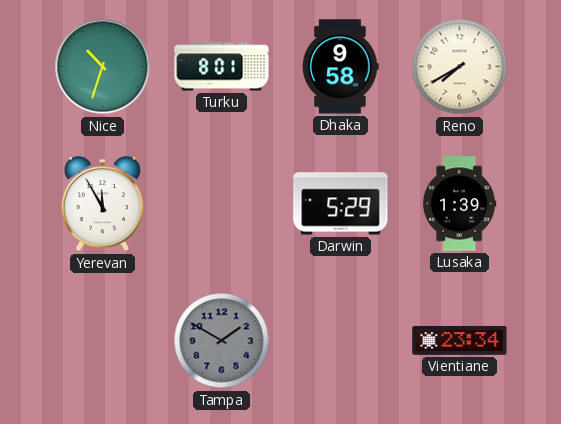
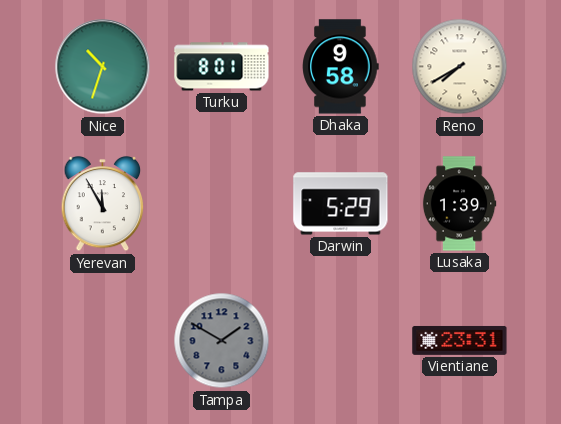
Vientiane: 23:34 -> 23:31 (460, 340)
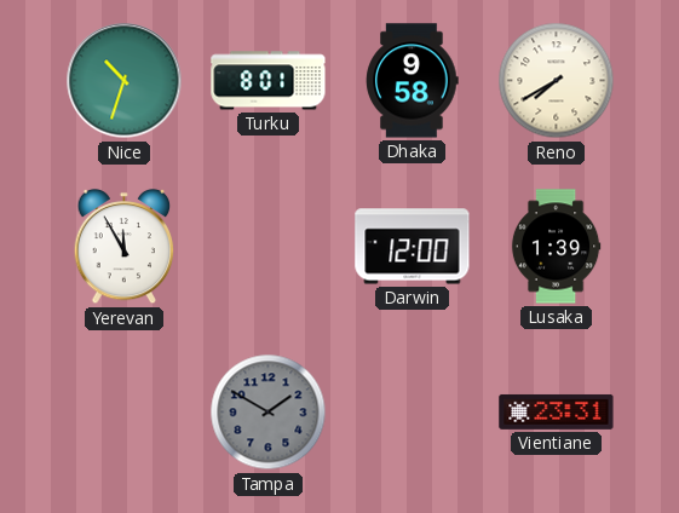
Darwin: 5:29 -> 12:00 (413, 247)
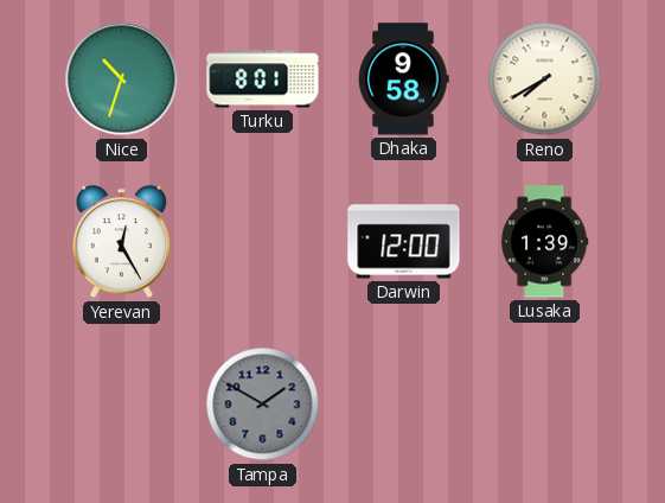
Yerevan: 11:55 -> 12:25 (122, 242)
Vientiane: 23:31 -> none (557, 411)
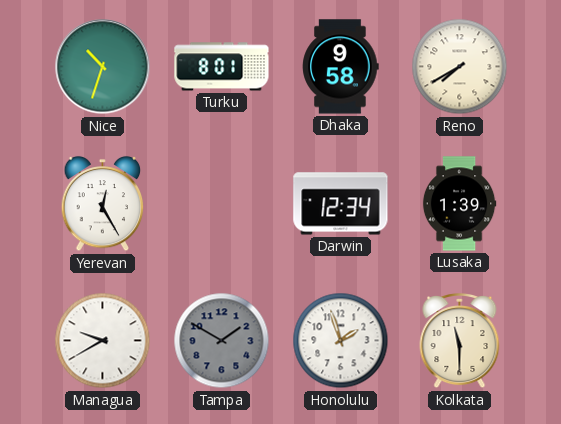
Darwin: 12:00 -> 12:34 (341, 204)
Managua: none -> 9:40 (103, 341)
Honolulu: none -> 1:57 (341, 341)
Kolkata: none -> 11:30 (460, 342)
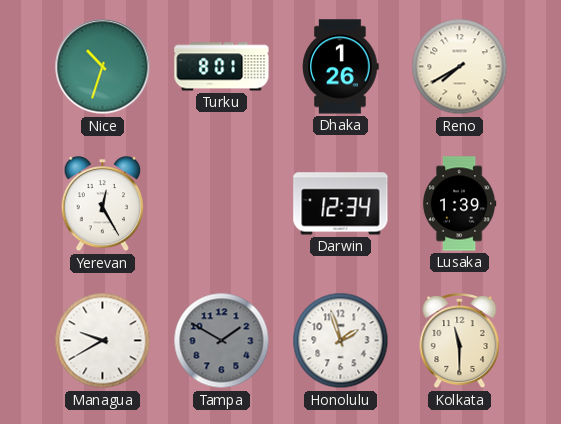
Dhaka: 9:58 -> 1:26 (341, 67)
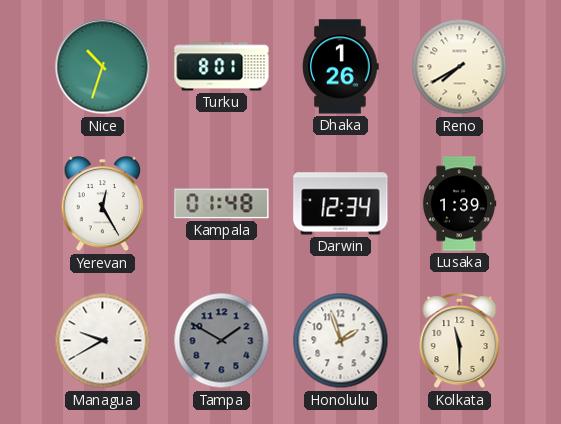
Kampala: none -> 01:48 (222, 204)
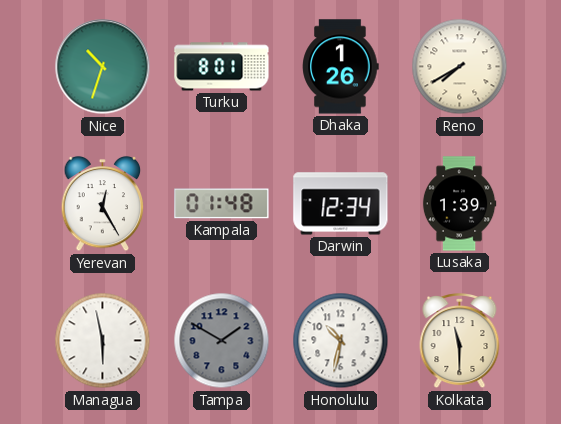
Managua: 9:40 -> 5:58 (103, 341)
Honolulu: 1:57 -> 10:32 (341, 341)
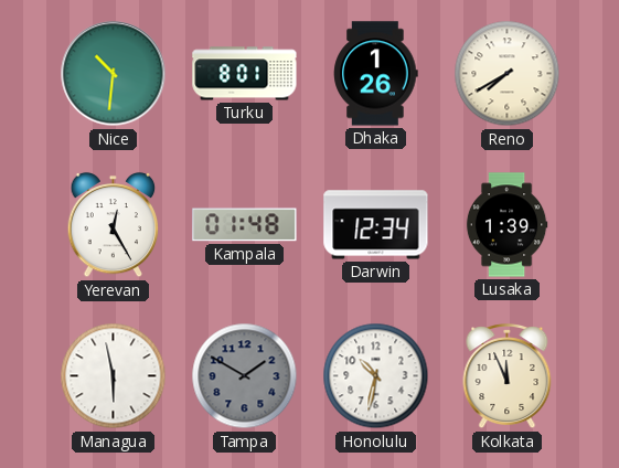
Nice: 10:33 -> 10:31 (114, 74)
Kolkata: 11:30 -> 11:56 (508, 377)
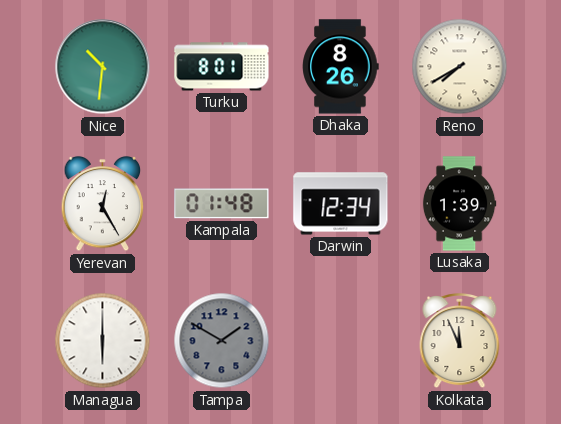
Dhaka: 1:26 -> 8:26 (341, 67)
Managua: 5:58 -> 6:00 (103, 341)
Honolulu: 10:32 -> none (376, 376)
